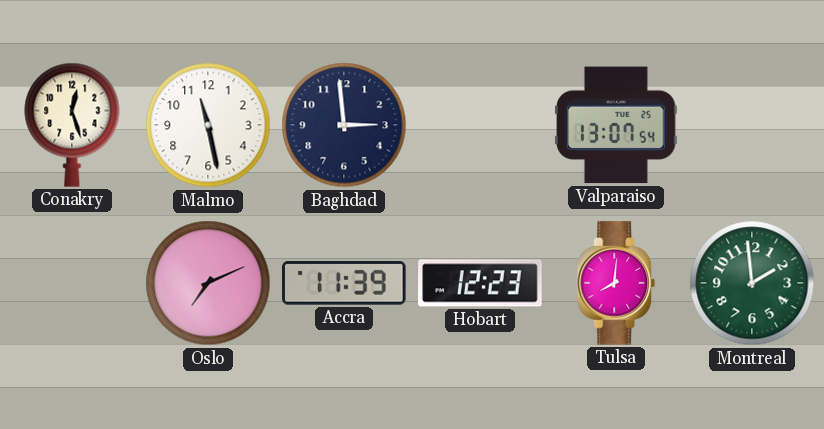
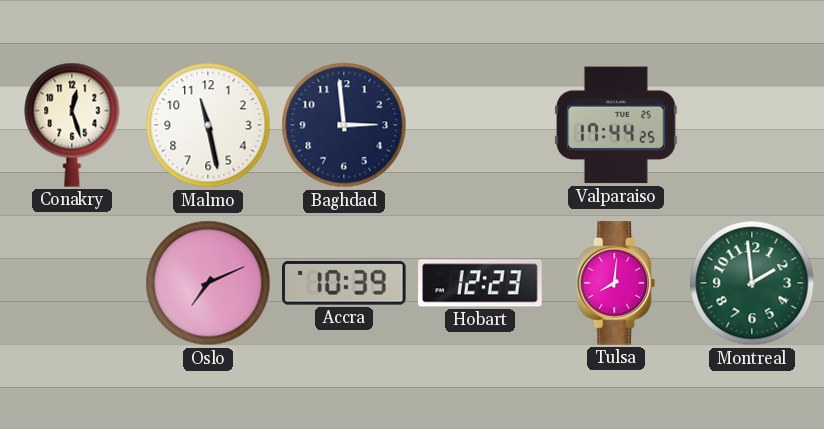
Valparaiso: 13:07 -> 17:44 (616, 125)
Accra: 11:39 -> 10:39 (344, 284)
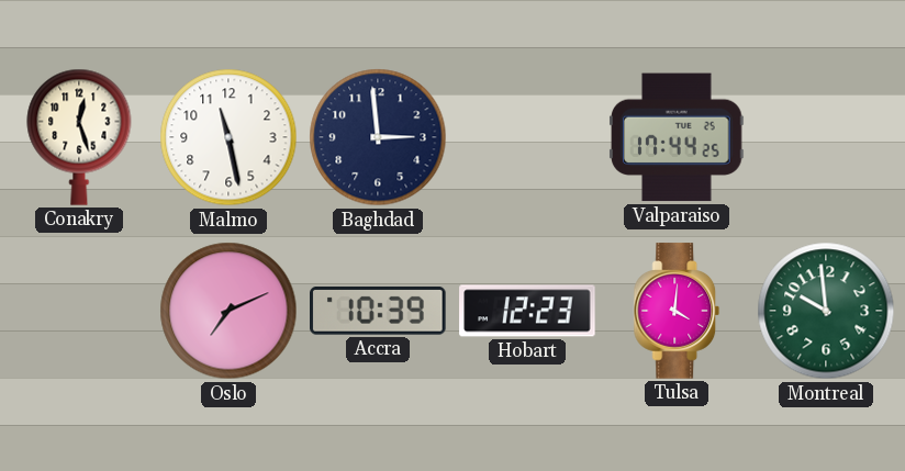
Tulsa: 8:01 -> 4:01 (677, 311)
Montreal: 1:59 -> 9:59 (826, 311)
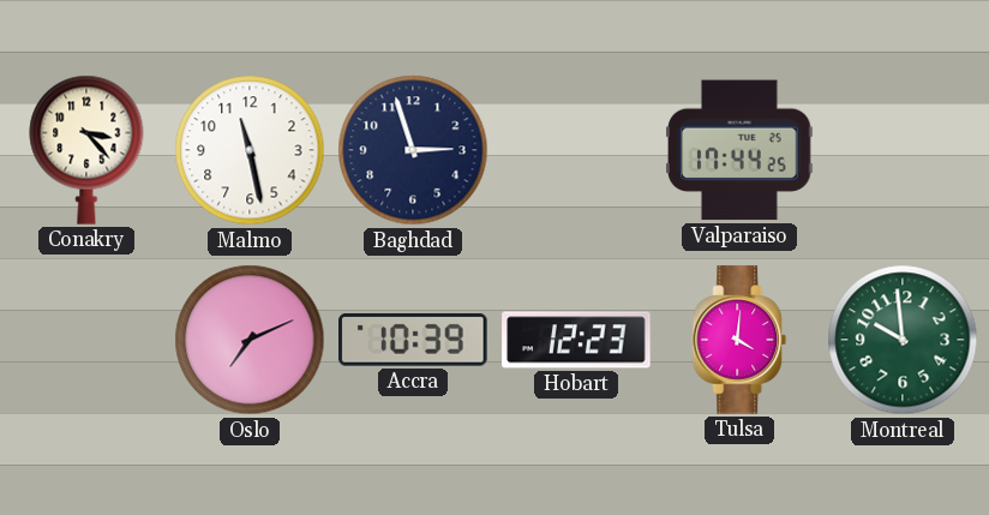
Conakry: 12:27 -> 3:23 (86, 150)
Baghdad: 2:59 -> 2:57 (413, 150)
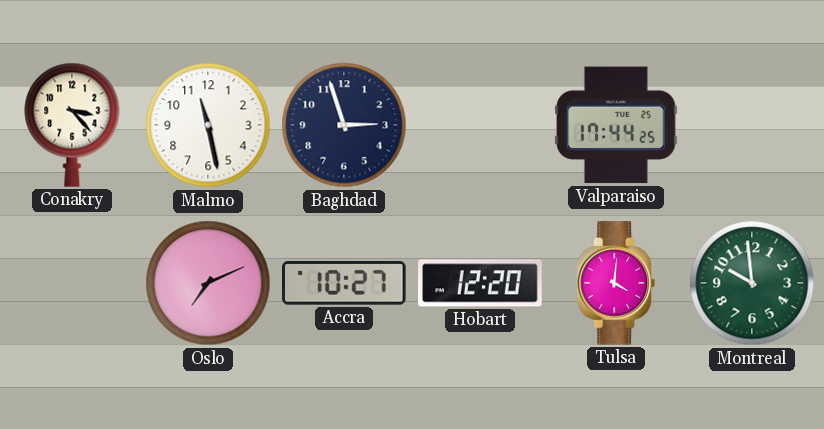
Accra: 10:39 -> 10:27 (344, 284)
Hobart: 12:23 -> 12:20 (480, 283)
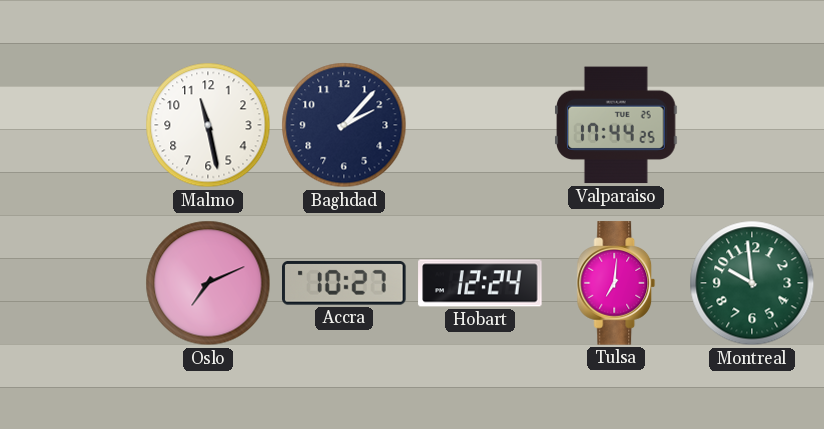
Conakry: 3:23 -> none (72, 125)
Baghdad: 2:57 -> 2:07 (344, 125)
Hobart: 12:20 -> 12:24 (480, 283)
Tulsa: 4:01 -> 7:01 (616, 283)
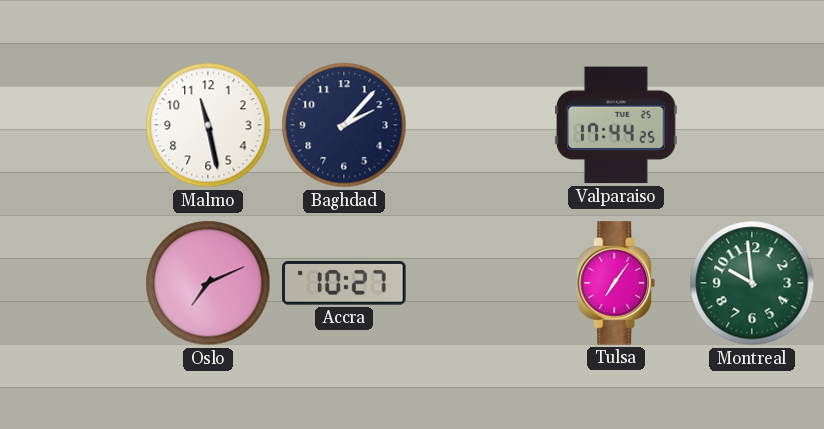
Hobart: 12:24 -> none (480, 283)
Tulsa: 7:01 -> 7:06 (616, 283)
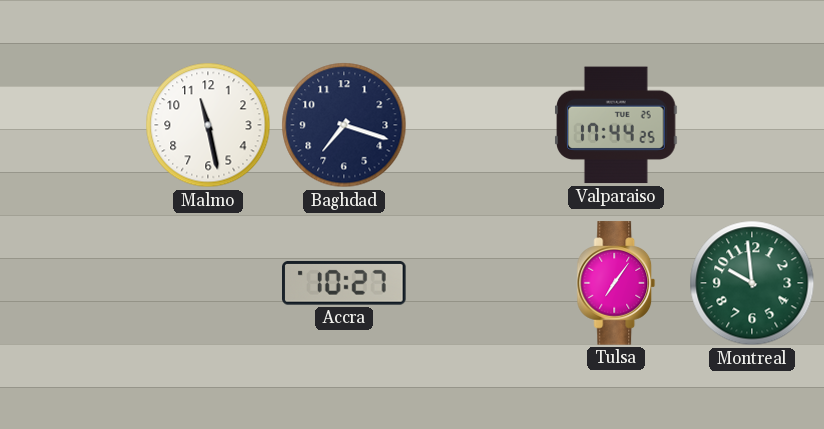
Baghdad: 2:07 -> 7:18 (344, 125)
Oslo: 7:11 -> none (208, 283)
